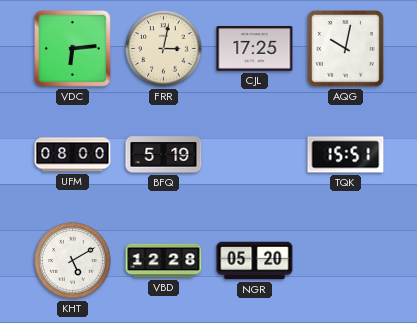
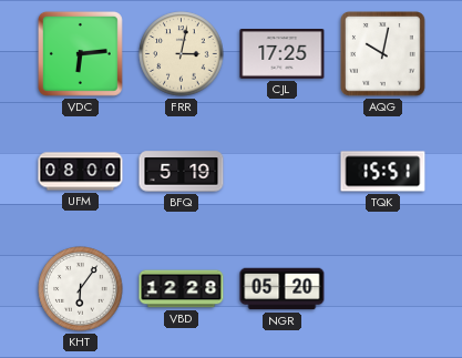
KHT: 5:10 -> 6:06 (81, 289)
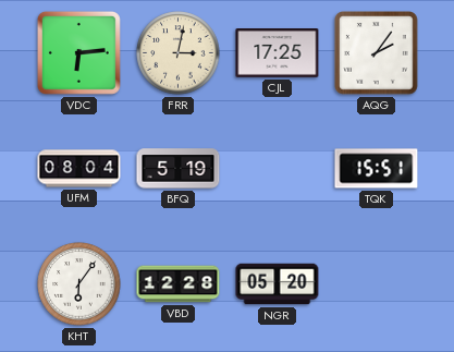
AQG: 10:02 -> 2:06 (377, 53)
UFM: 08:00 -> 08:04 (79, 169)
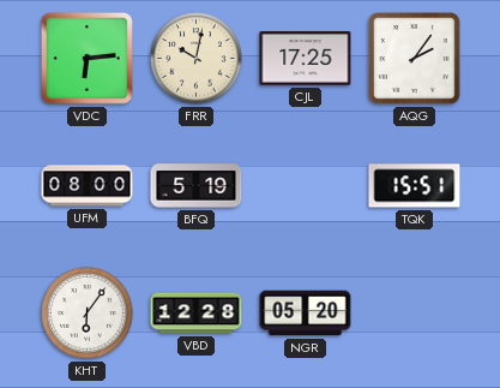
FRR: 3:02 -> 10:02 (197, 59)
UFM: 08:04 -> 08:00 (88, 186)
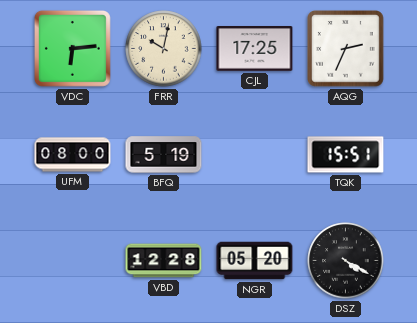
AQG: 2:06 -> 2:34 (346, 49)
KHT: 6:06 -> none (88, 314)
DSZ: none -> 4:20 (346, 261)
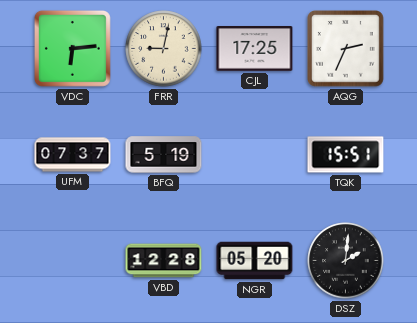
FRR: 10:02 -> 9:02 (164, 49)
UFM: 08:00 -> 07:37 (73, 155)
DSZ: 4:20 -> 2:01 (346, 261)
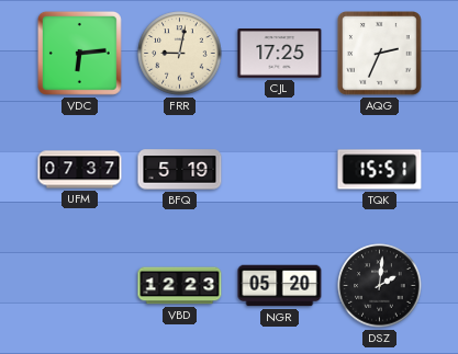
VBD: 12:28 -> 12:23 (180, 286)
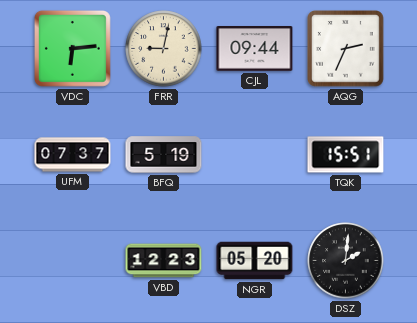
CJL: 17:25 -> 09:44 (255, 49)
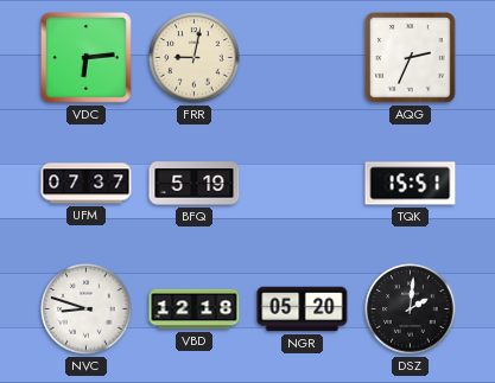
CJL: 09:44 -> none (255, 49)
NVC: none -> 8:48 (87, 309)
VBD: 12:23 -> 12:18 (195, 309)
